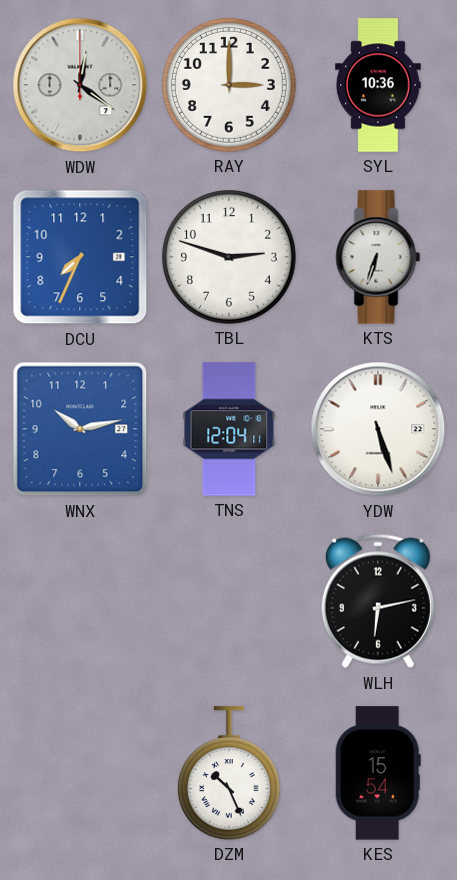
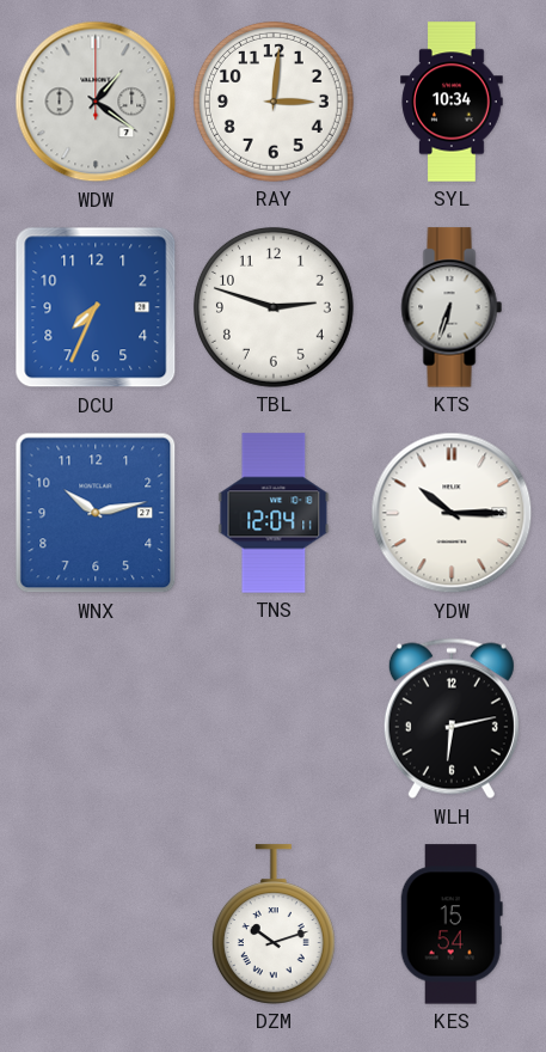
WDW: 12:21 -> 1:21 (96, 102)
RAY: 3:00 -> 3:01 (274, 102)
SYL: 10:36 -> 10:34 (452, 102)
YDW: 5:27 -> 10:15 (452, 513)
DZM: 10:26 -> 10:12 (274, 924)
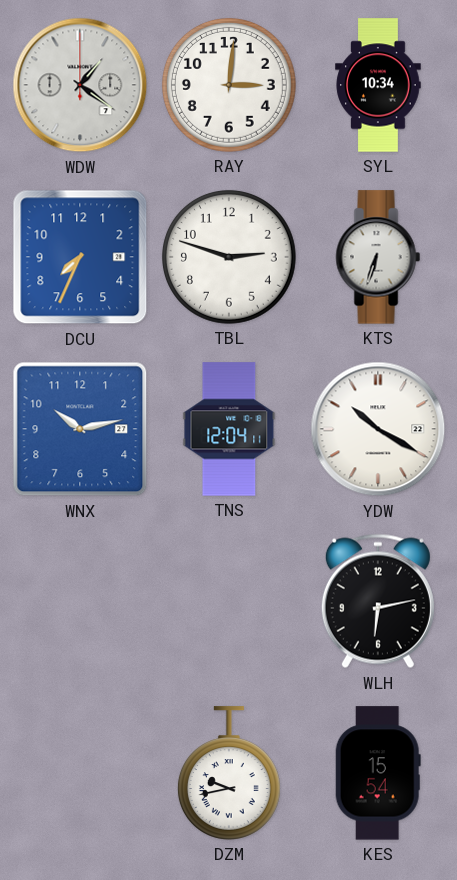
YDW: 10:15 -> 10:20 (378, 429)
DZM: 10:12 -> 9:43 (229, 773)
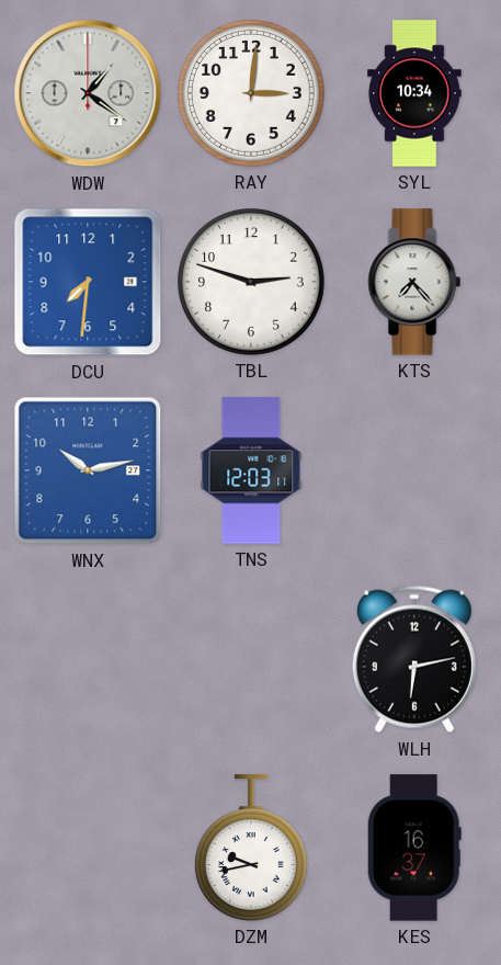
DCU: 7:34 -> 7:31 (88, 282)
KTS: 6:33 -> 7:23 (414, 282)
TNS: 12:04 -> 12:03 (251, 470)
YDW: 10:20 -> none (378, 429)
KES: 15:54 -> 16:37 (414, 848)
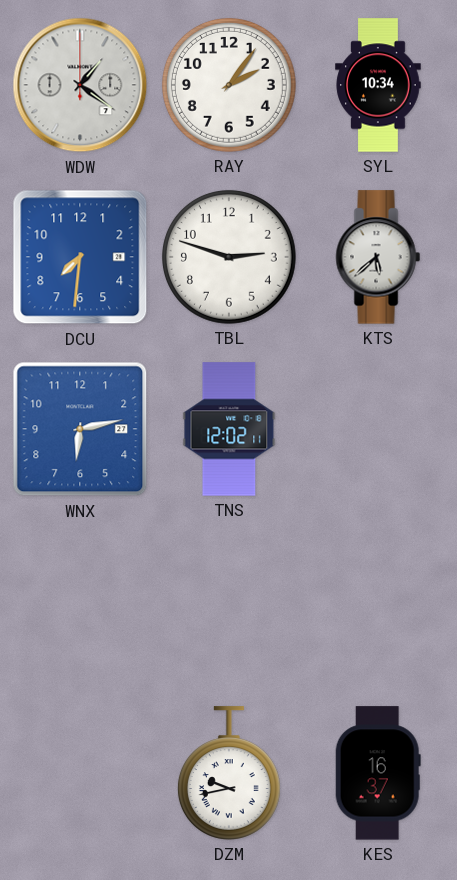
RAY: 3:01 -> 2:06 (229, 85)
KTS: 7:23 -> 5:38 (378, 257)
WNX: 10:13 -> 6:13 (80, 429)
TNS: 12:03 -> 12:02 (229, 429)
WLH: 6:13 -> none (414, 659)
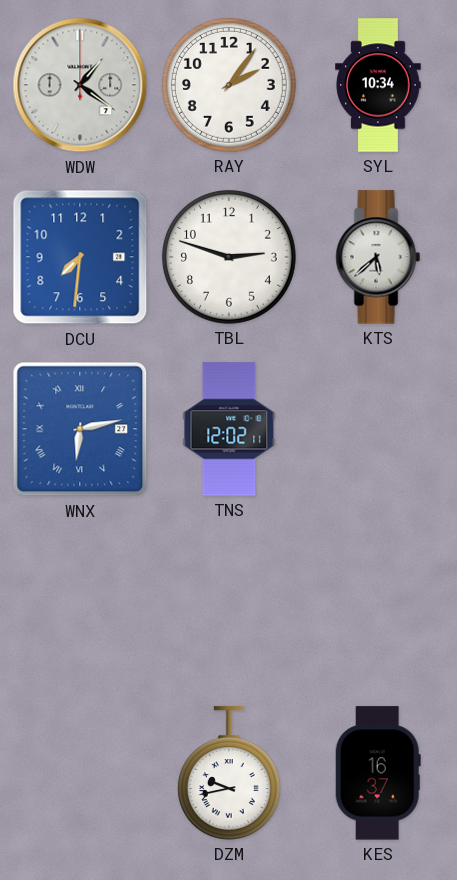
WNX numerals: Arabic -> Roman (80, 429)
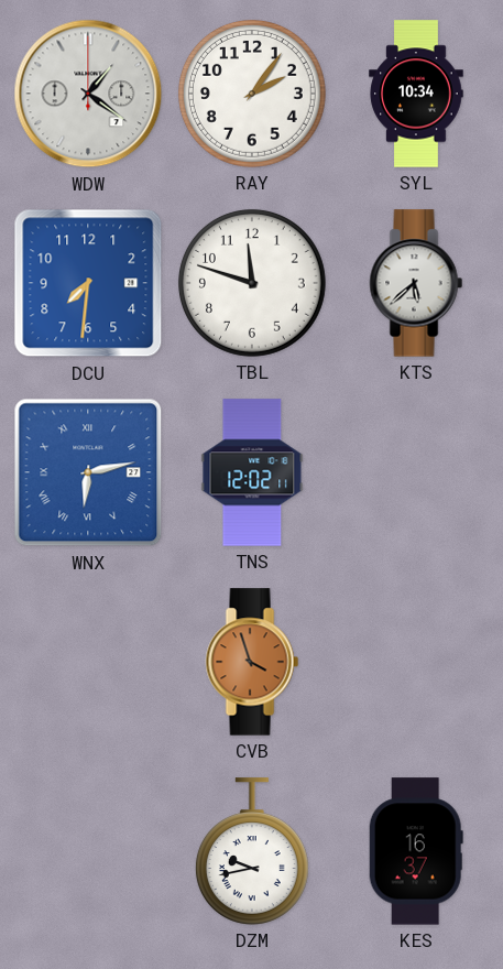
TBL: 2:48 -> 11:48 (252, 283)
CVB: none -> 3:57 (252, 662)
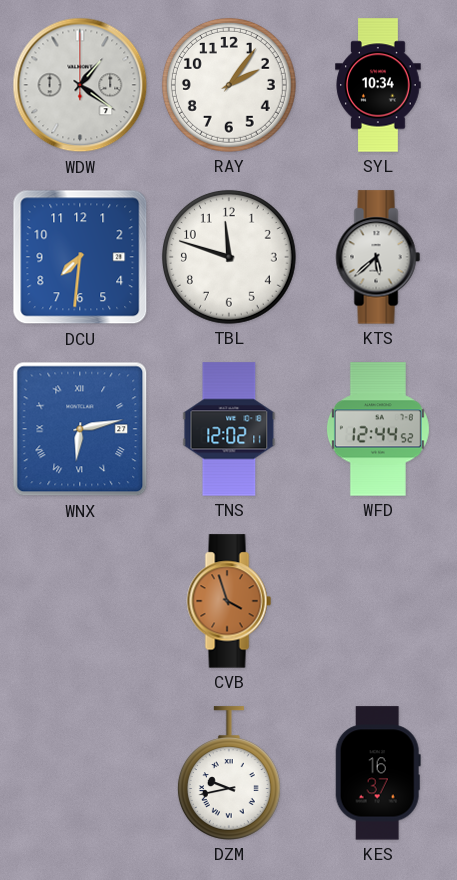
WFD: none -> 12:44 (378, 429)
